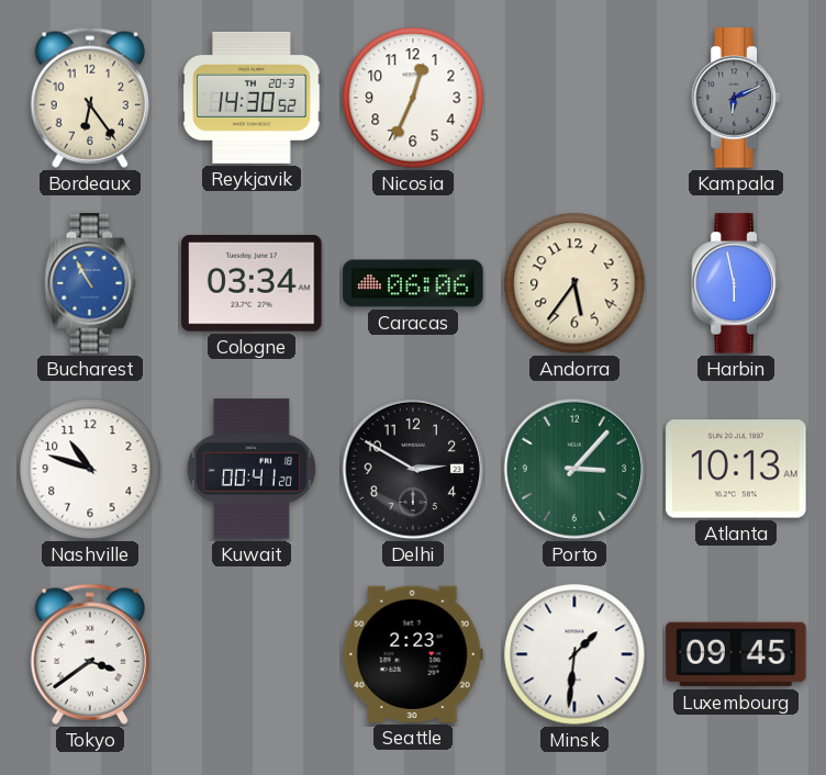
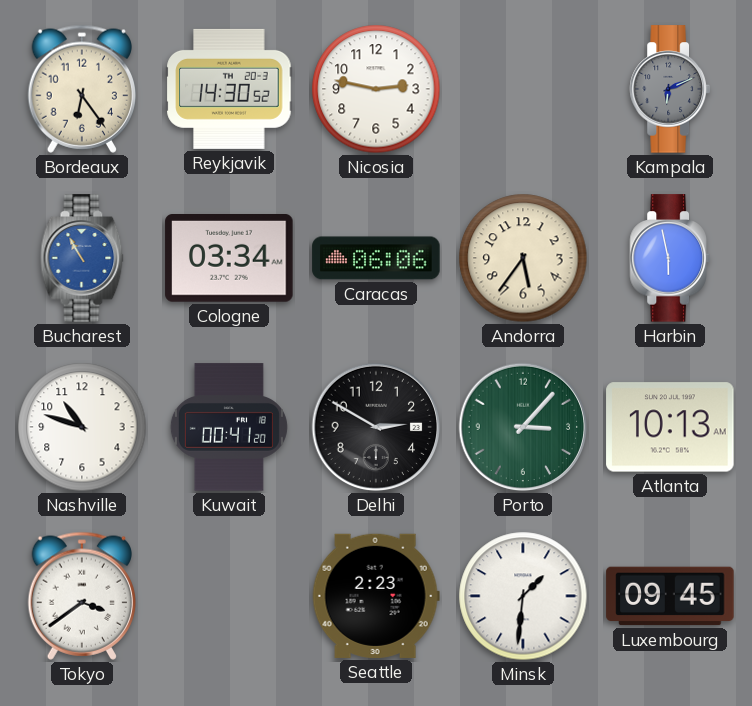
Nicosia: 12:34 -> 2:47 (376, 89)
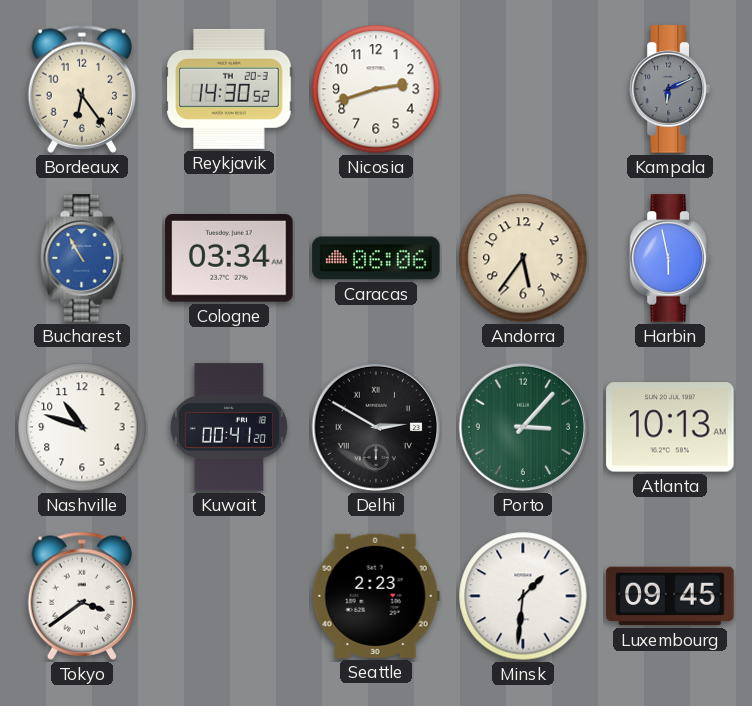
Nicosia: 2:47 -> 2:42 (376, 89)
Delhi numerals: Arabic -> Roman (376, 427)
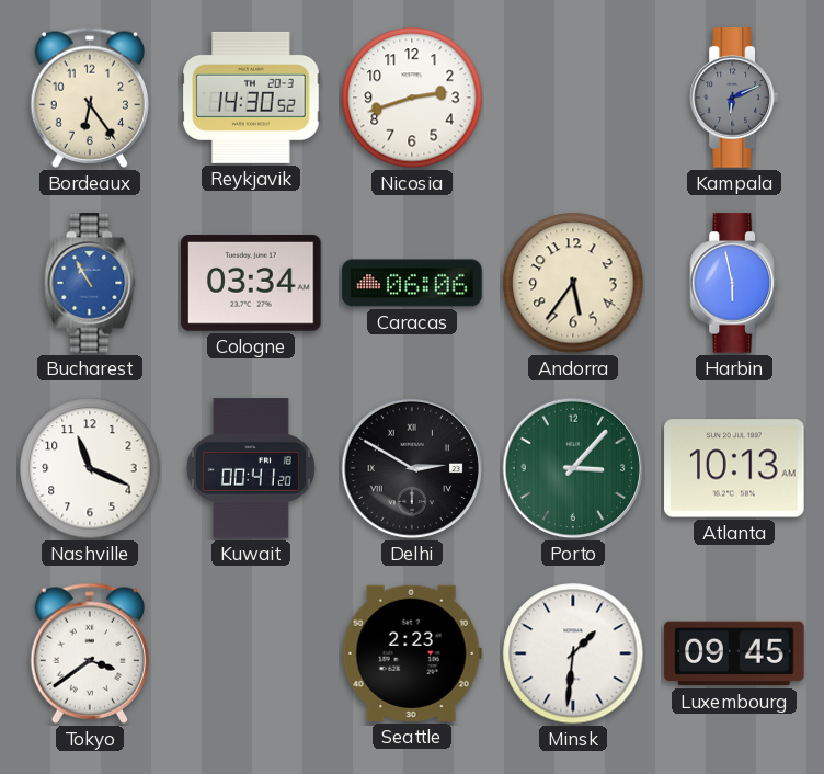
Nashville: 10:48 -> 11:19 (90, 468)
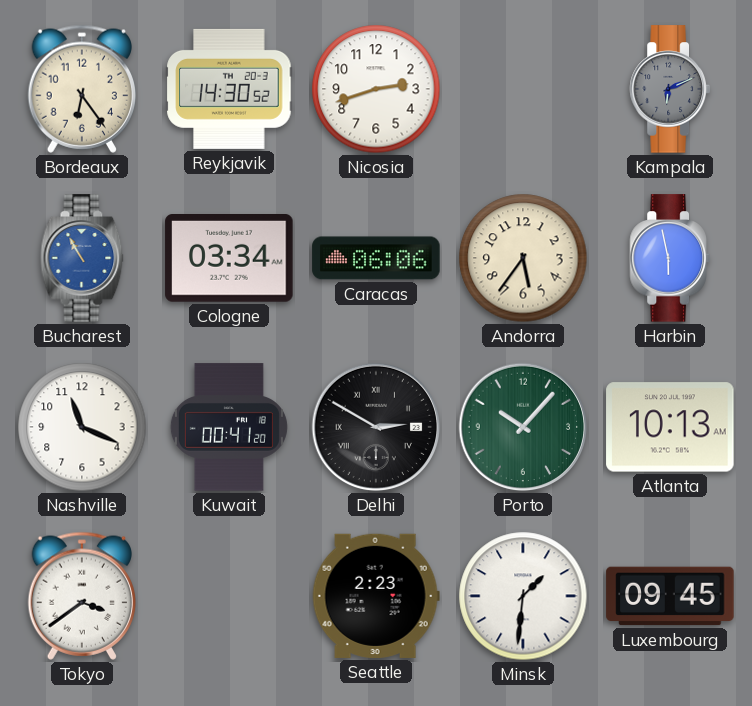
Porto: 3:07 -> 10:07 (523, 427)
